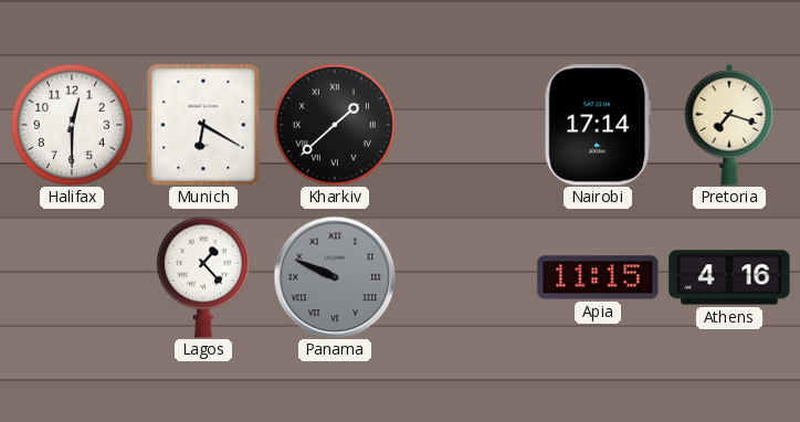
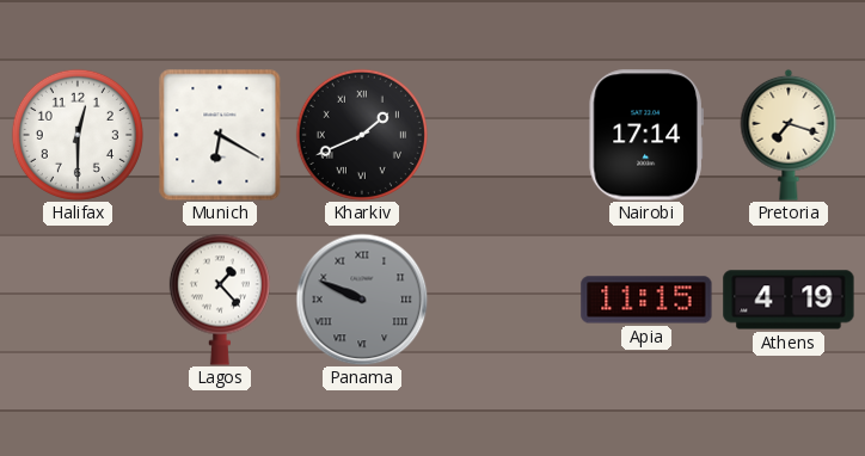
Kharkiv: 1:38 -> 1:41 (362, 135)
Athens: 4:16 -> 4:19 (789, 300)
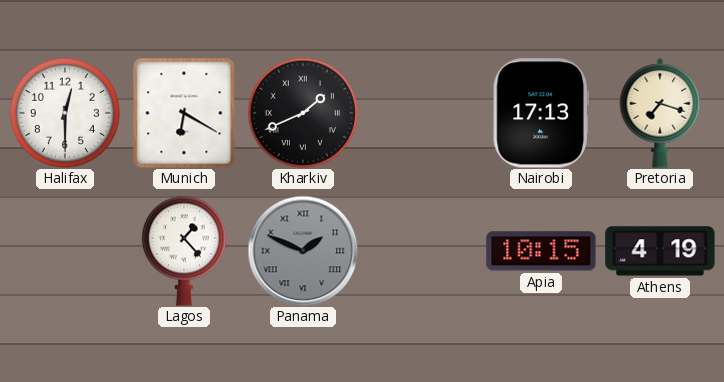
Nairobi: 17:14 -> 17:13 (541, 113)
Panama: 9:49 -> 1:49 (303, 251)
Apia: 11:15 -> 10:15 (541, 251)
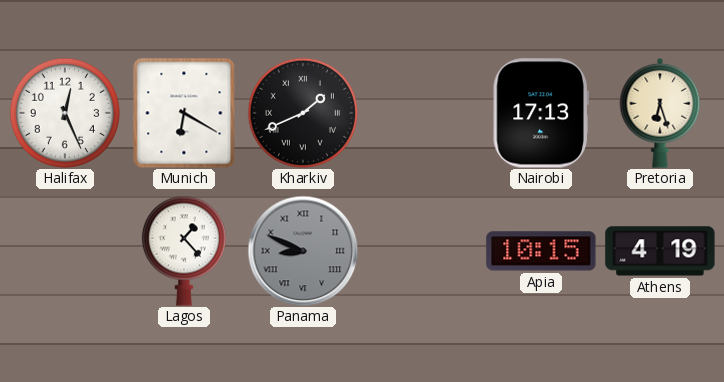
Halifax: 12:30 -> 12:26 (65, 113)
Pretoria: 7:18 -> 6:27 (660, 113)
Panama: 1:49 -> 8:49 (303, 251)
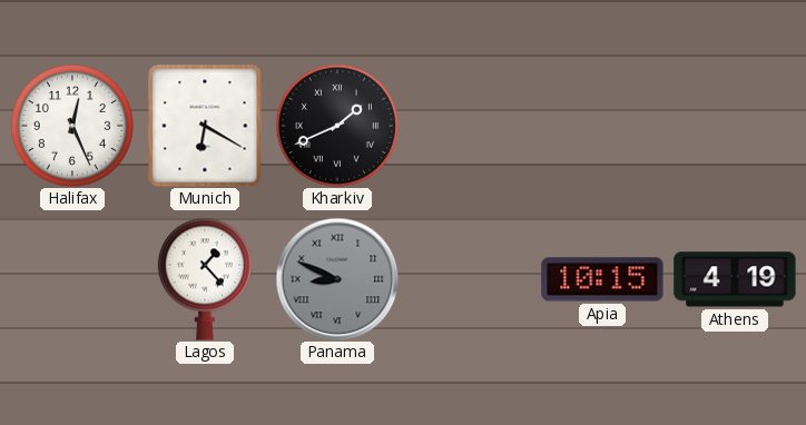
Nairobi: 17:13 -> none (541, 113)
Pretoria: 6:27 -> none (660, 113)
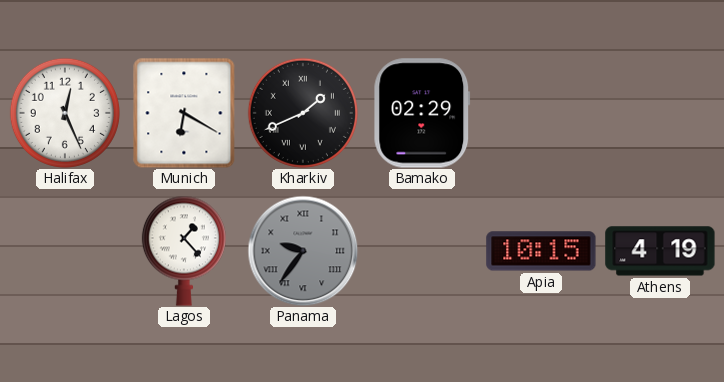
Bamako: none -> 02:29 (422, 113)
Panama: 8:49 -> 9:36 (303, 251)
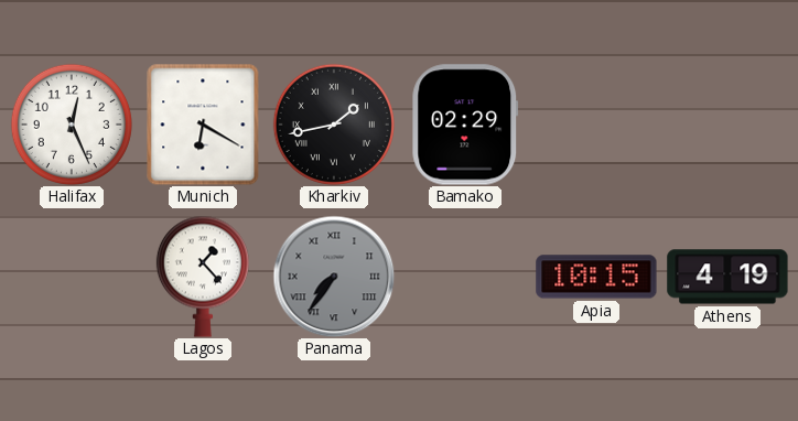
Kharkiv: 1:41 -> 1:43 (334, 125)
Panama: 9:36 -> 7:36 (334, 277)
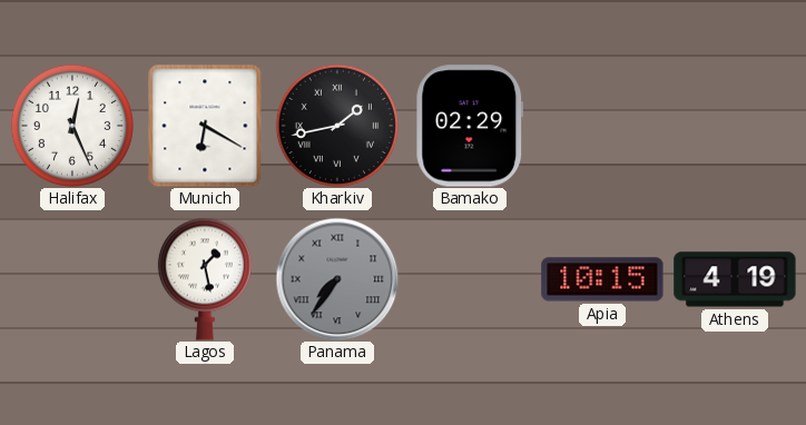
Lagos: 1:23 -> 1:28 (205, 279)
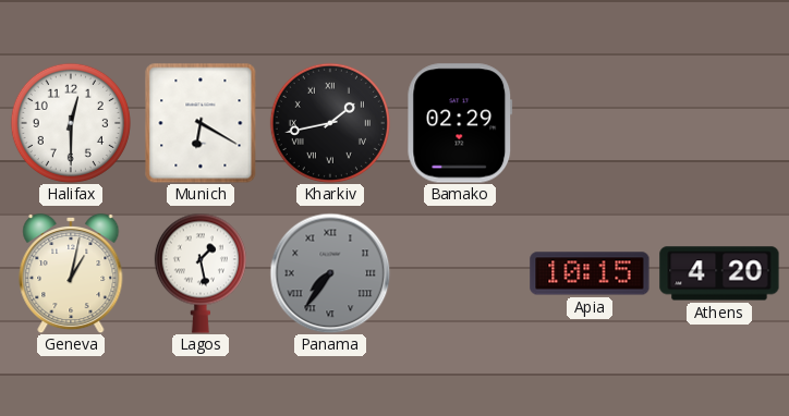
Halifax: 12:26 -> 12:30 (71, 123)
Geneva: none -> 1:02 (71, 273)
Athens: 4:19 -> 4:20 (719, 273)
